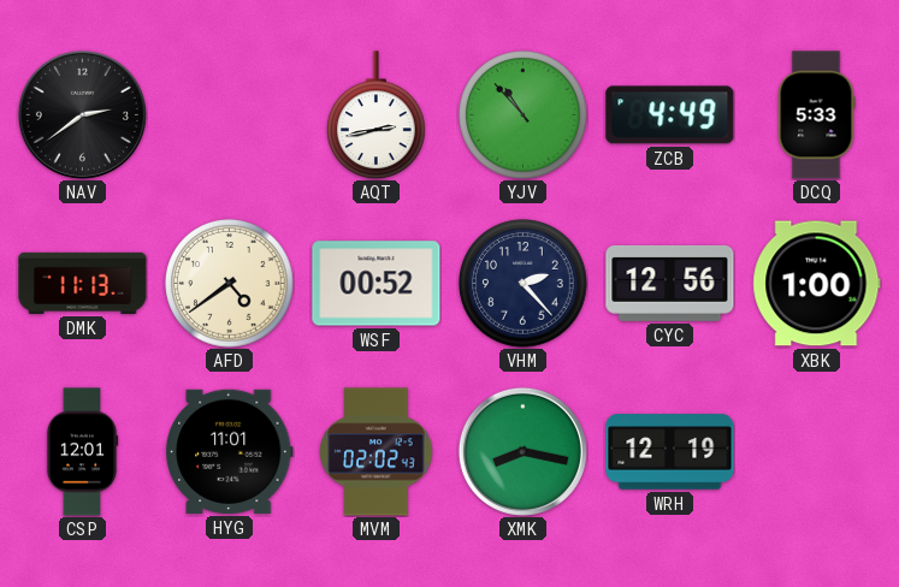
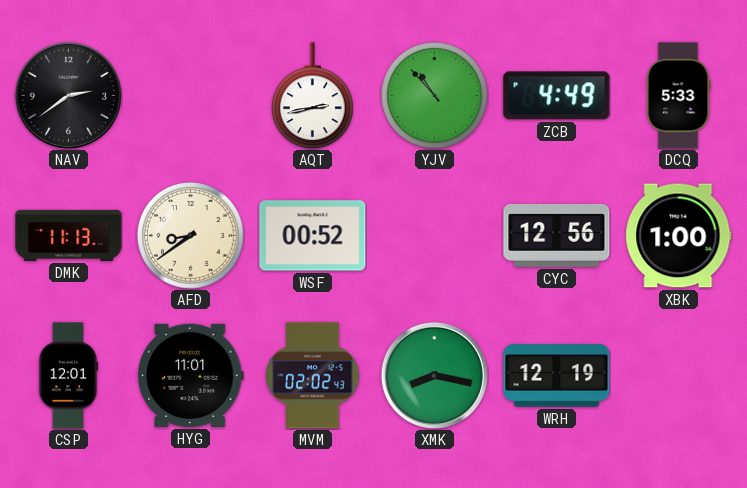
AFD: 4:39 -> 8:39 (191, 236)
VHM: 2:23 -> none (524, 284)
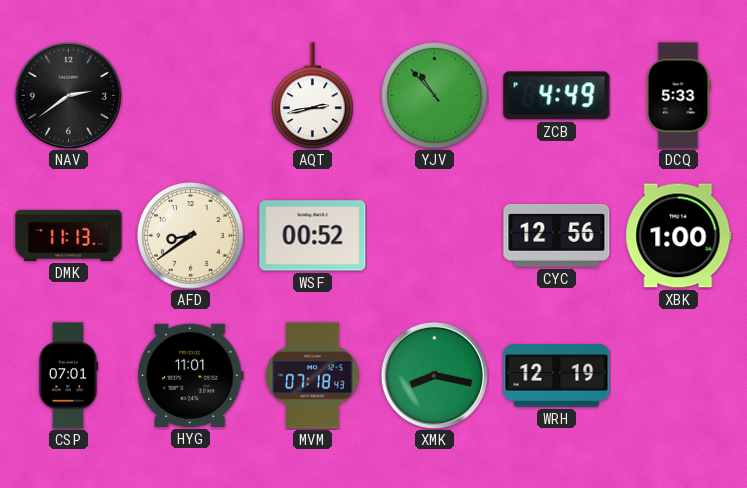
CSP: 12:01 -> 07:01 (68, 376)
MVM: 02:02 -> 07:18 (313, 376)
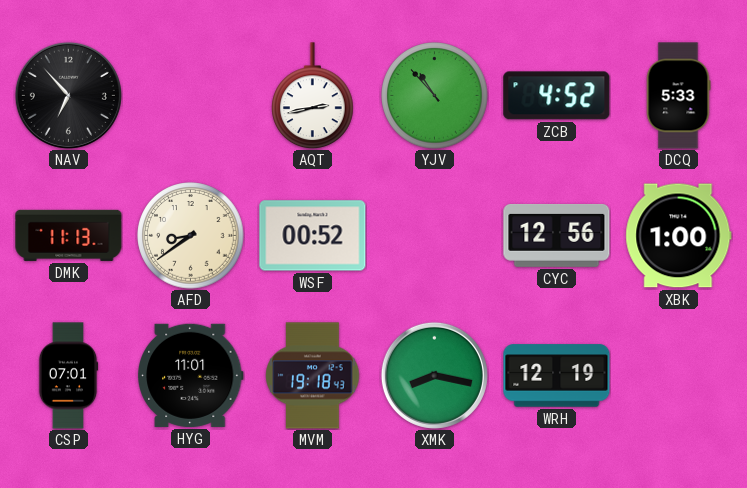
NAV: 2:39 -> 6:53 (68, 95)
ZCB: 4:49 -> 4:52 (557, 96)
MVM: 07:18 -> 19:18 (313, 376)
